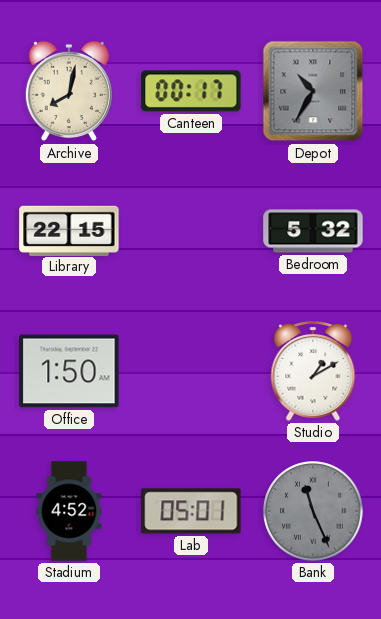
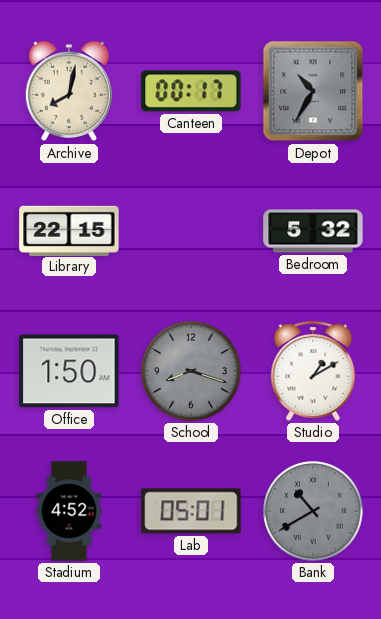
School: none -> 8:18 (191, 371)
Bank: 11:26 -> 10:40 (313, 511)
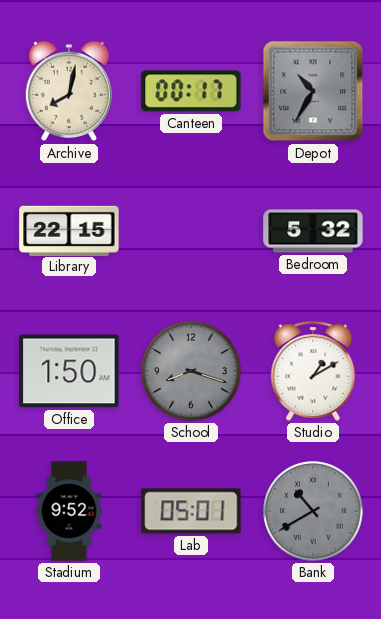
Stadium: 4:52 -> 9:52 (69, 511)
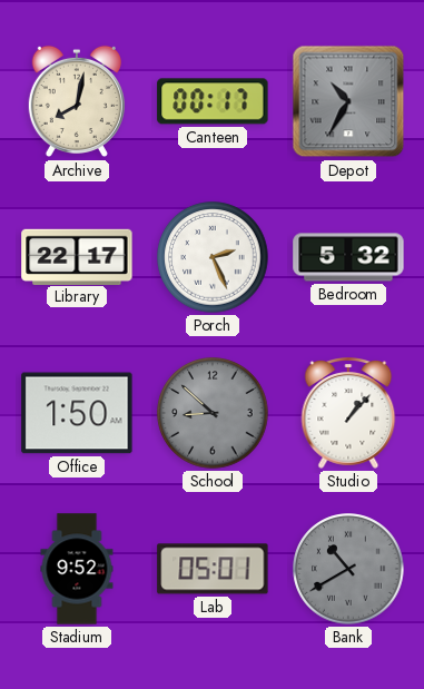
Library: 22:15 -> 22:17 (77, 256)
Porch: none -> 2:26 (213, 257)
School: 8:18 -> 8:52 (213, 413)
Studio: 1:10 -> 1:07 (348, 413)
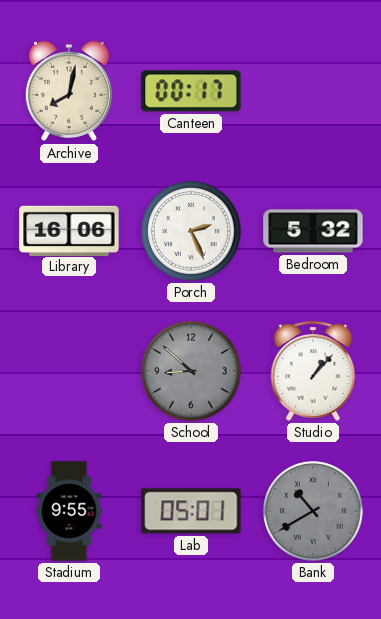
Depot: 10:35 -> none (348, 101)
Library: 22:17 -> 16:06 (69, 230)
Office: 1:50 -> none (77, 413)
Stadium: 9:52 -> 9:55 (69, 511)
